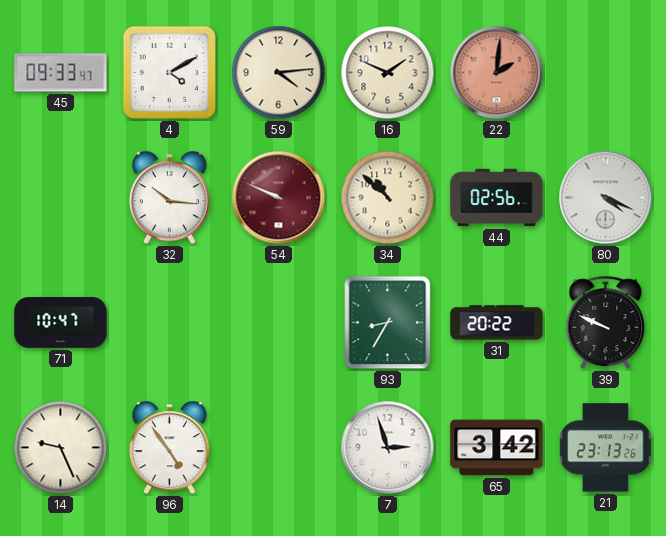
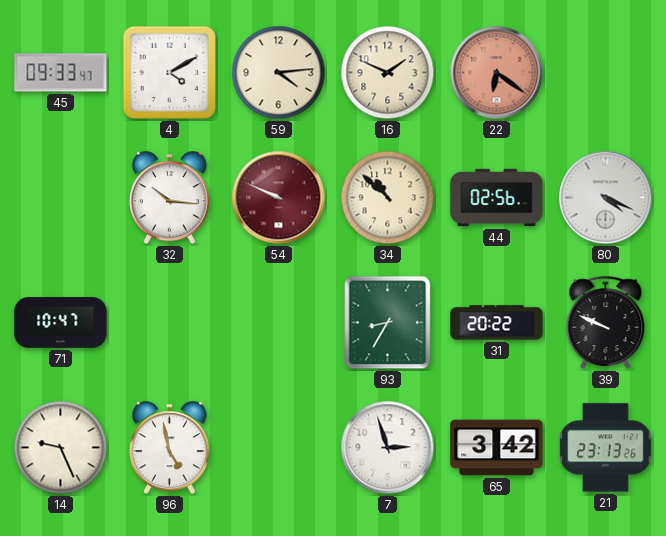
22: 2:01 -> 6:21 (497, 73)
96: 4:54 -> 4:58 (169, 448)
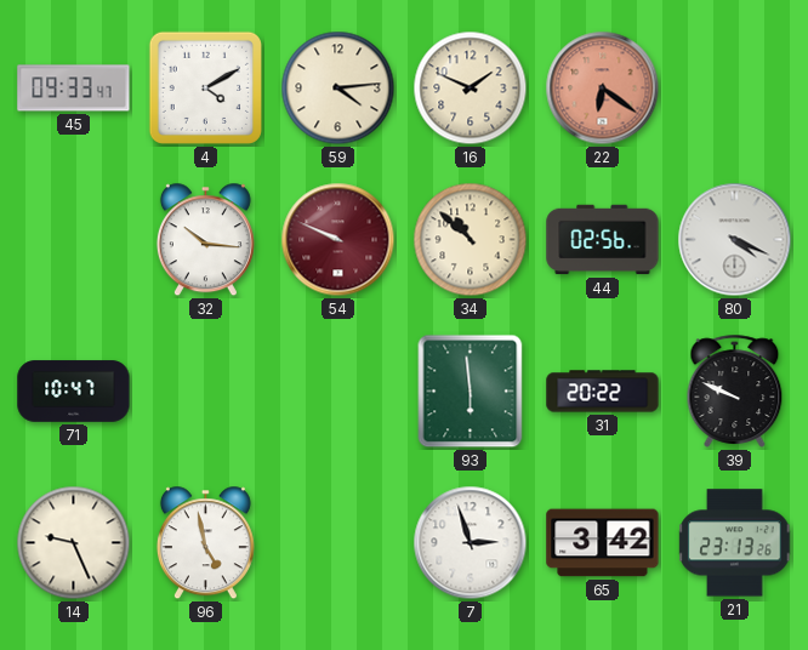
93: 8:35 -> 5:59 (471, 392)
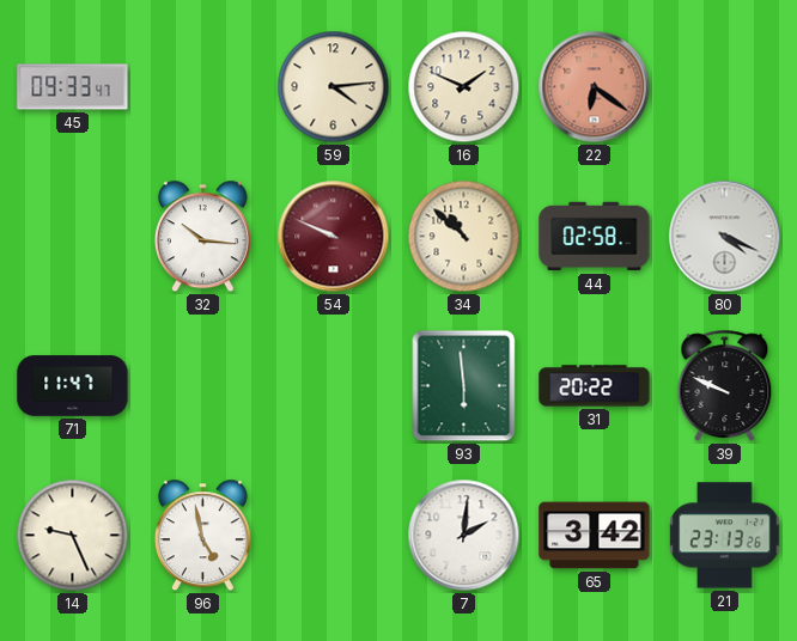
4: 4:10 -> none (205, 87)
44: 02:56 -> 02:58 (595, 237)
71: 10:47 -> 11:47 (73, 386)
7: 2:57 -> 2:01 (464, 536)
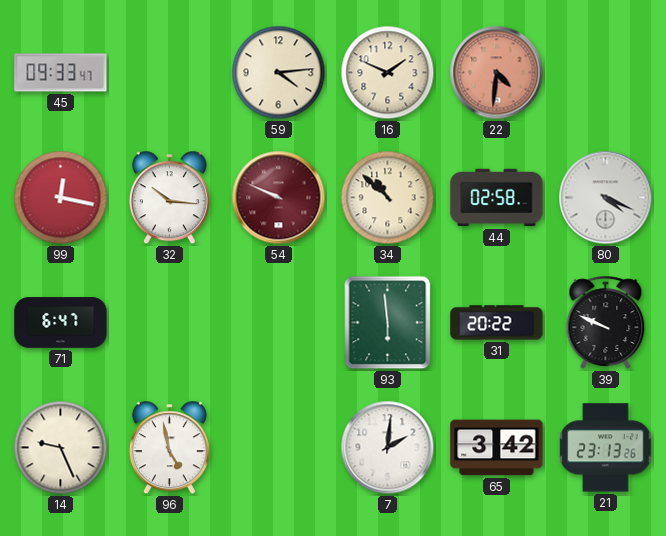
22: 6:21 -> 4:31 (497, 73)
99: none -> 12:17 (61, 198)
71: 11:47 -> 6:47 (61, 323)
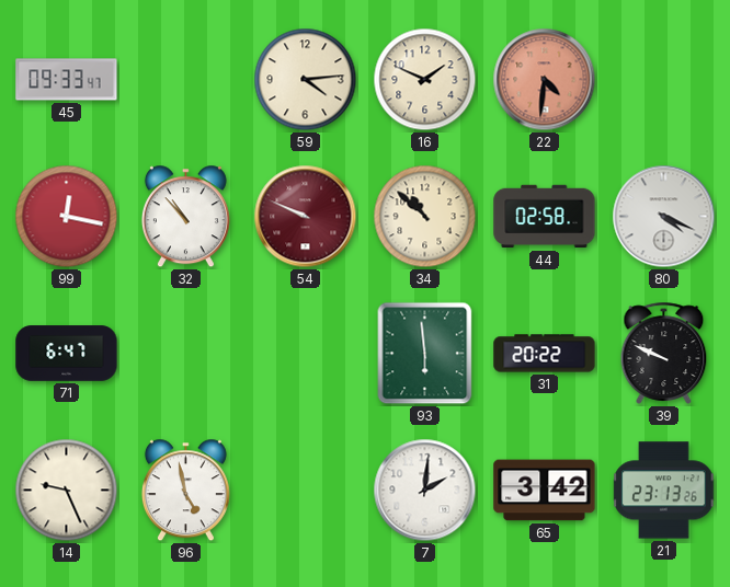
32: 10:16 -> 10:53 (185, 217)
